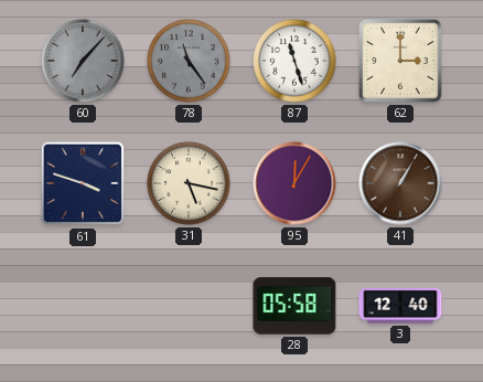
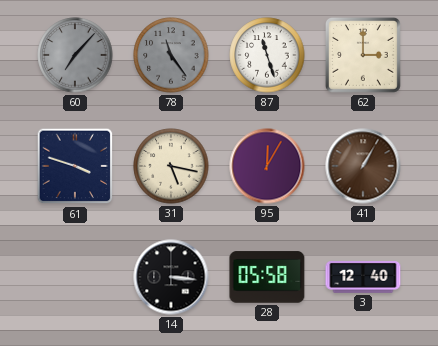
14: none -> 3:16 (171, 277)
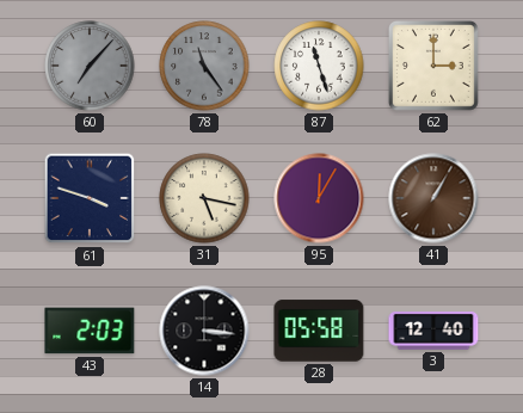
43: none -> 2:03 (90, 331)
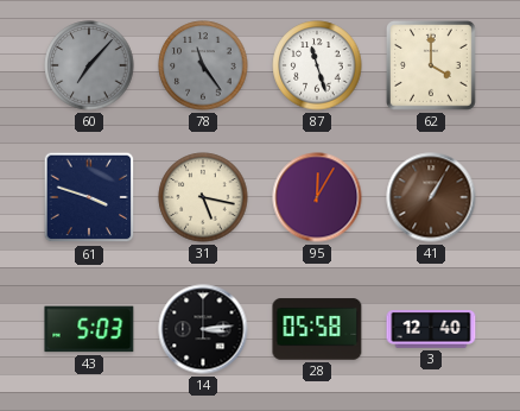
62: 3:00 -> 4:00 (431, 65)
43: 2:03 -> 5:03 (89, 329)
14: 3:16 -> 3:14 (203, 329)
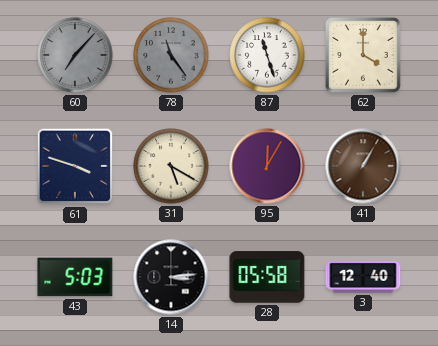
31: 5:17 -> 5:20 (171, 166)
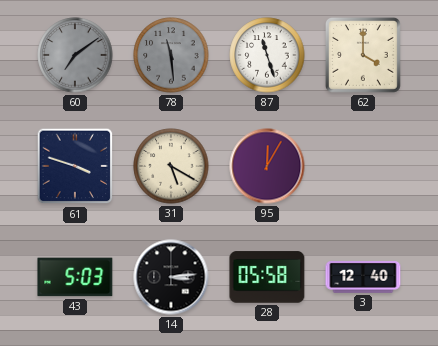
60: 7:07 -> 7:09 (75, 55)
78: 11:24 -> 11:29 (171, 55)
41: 1:05 -> none (363, 166)
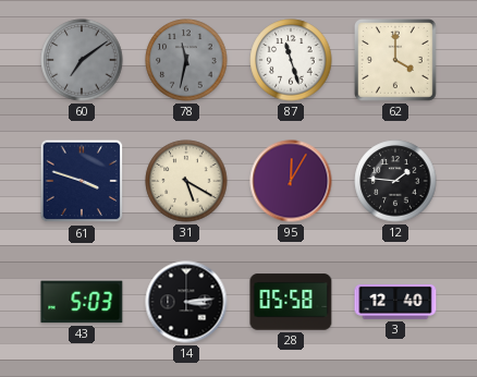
78: 11:29 -> 11:32 (186, 60)
12: none -> 1:46 (395, 181)
